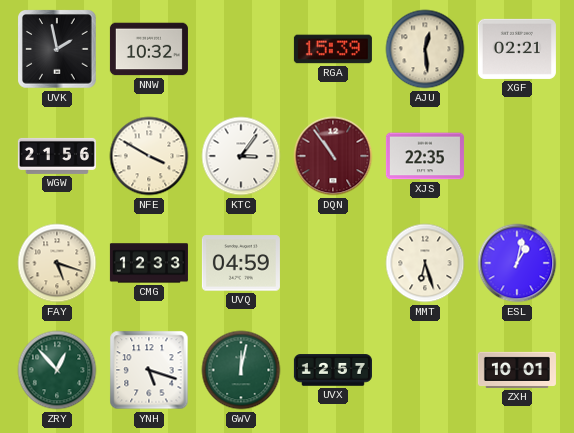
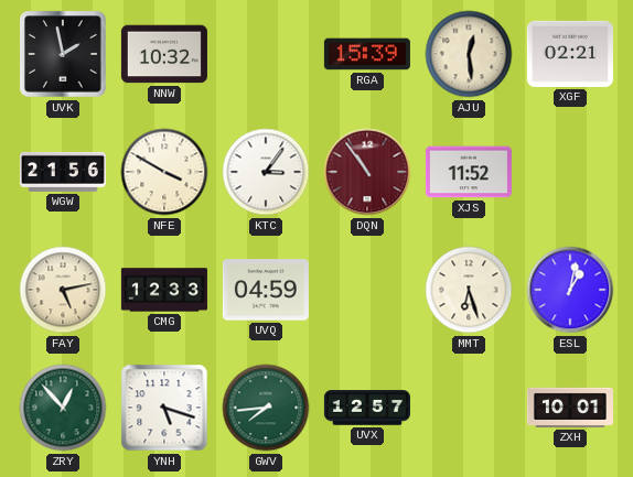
XJS: 22:35 -> 11:52 (469, 172)
FAY: 5:18 -> 5:13 (63, 290)
GWV: 12:02 -> 7:44 (266, 408)
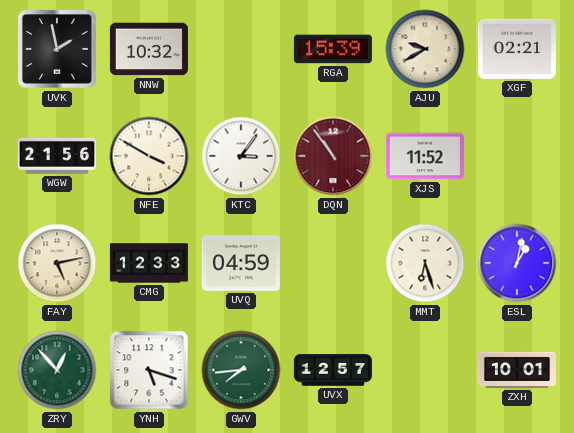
AJU: 12:29 -> 9:40 (425, 49)
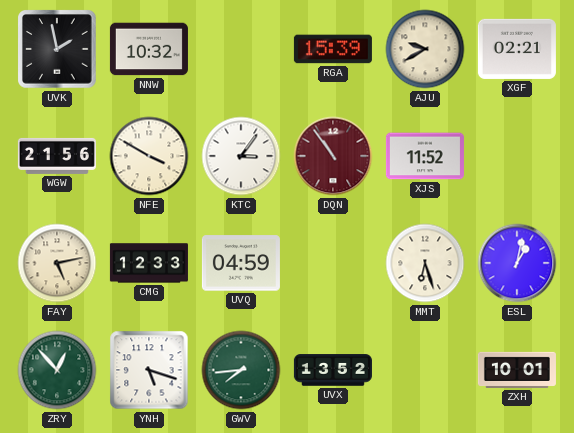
UVX: 12:57 -> 13:52 (333, 370)
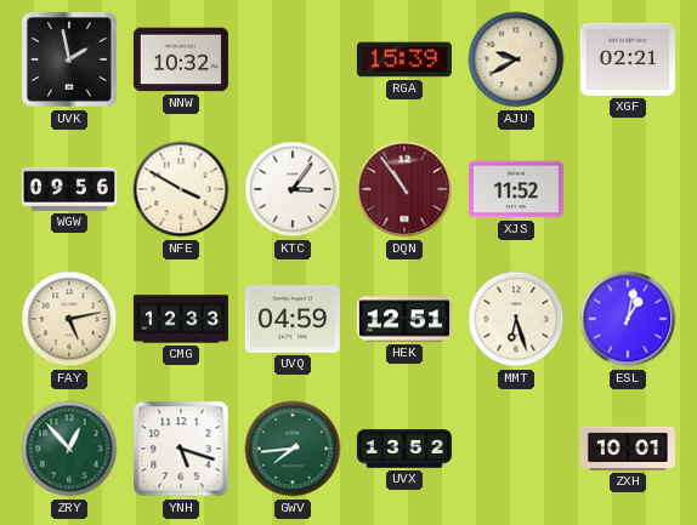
WGW: 21:56 -> 09:56 (69, 189)
HEK: none -> 12:51 (404, 319)
